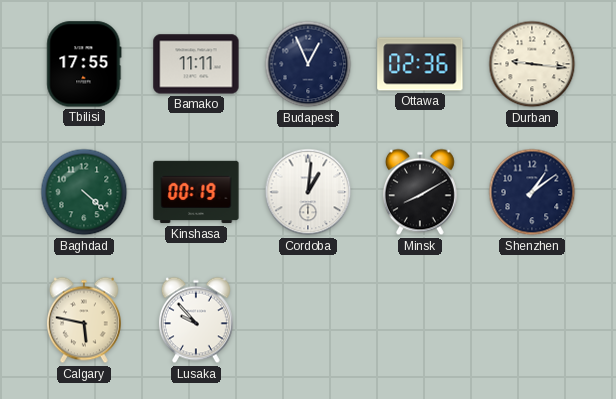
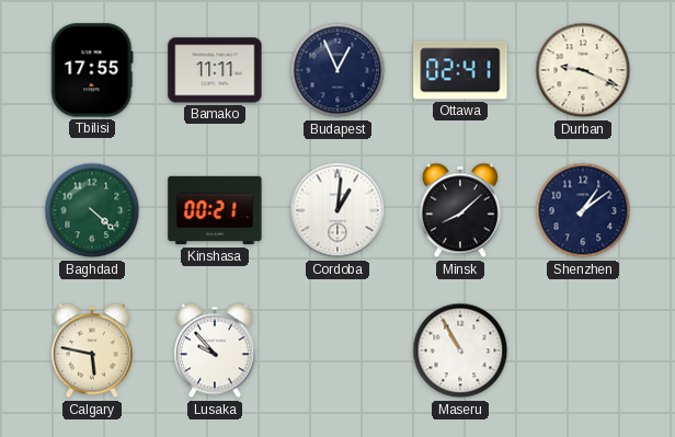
Ottawa: 02:36 -> 02:41 (460, 70)
Durban: 9:16 -> 9:19 (583, 70)
Kinshasa: 00:19 -> 00:21 (215, 210)
Minsk: 8:10 -> 8:08 (460, 210)
Maseru: none -> 10:55 (460, 350)
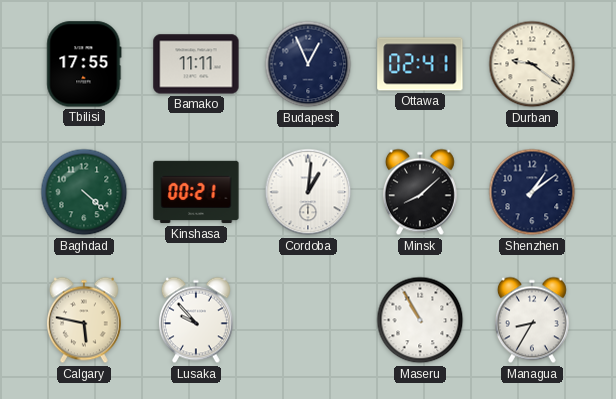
Durban: 9:19 -> 9:21 (532, 64)
Managua: none -> 8:35 (532, 320)
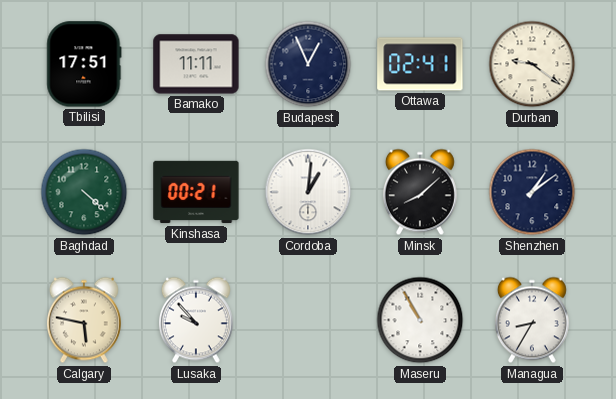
Tbilisi: 17:55 -> 17:51 (84, 64)
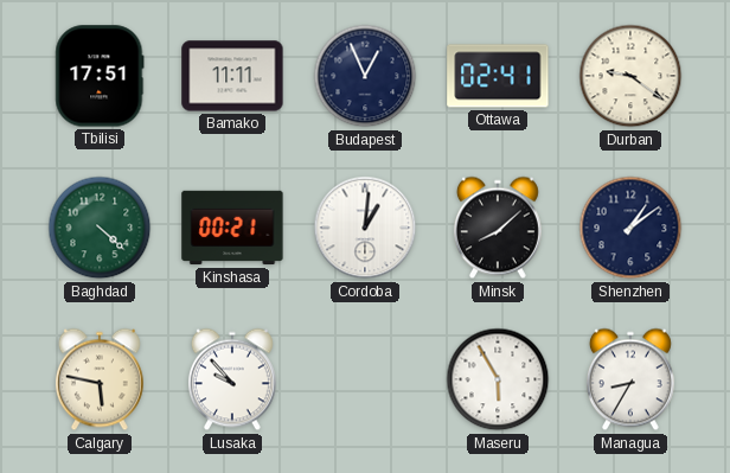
Maseru: 10:55 -> 5:55 (498, 379)
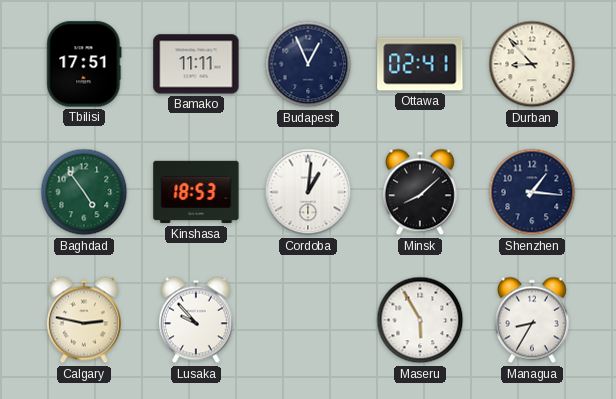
Durban: 9:21 -> 8:53 (532, 64)
Baghdad: 4:22 -> 4:54 (84, 192)
Kinshasa: 00:21 -> 18:53 (196, 192)
Shenzhen: 1:09 -> 1:16 (532, 192)
Calgary: 5:47 -> 2:47 (84, 320)
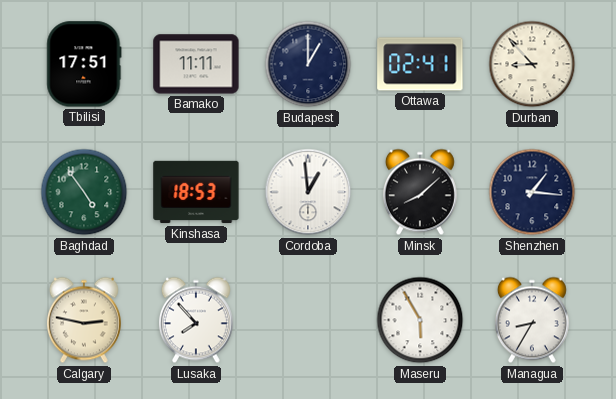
Budapest: 12:56 -> 1:00 (308, 64)
Cordoba: 1:01 -> 12:59 (308, 192)
Lusaka: 9:53 -> 7:53 (196, 320)
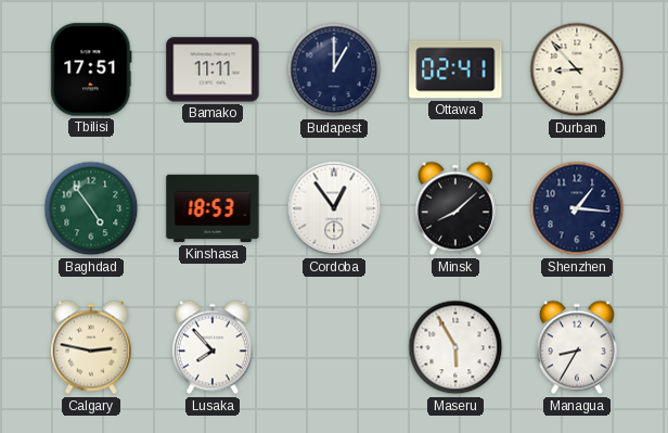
Cordoba: 12:59 -> 12:54 (334, 208)
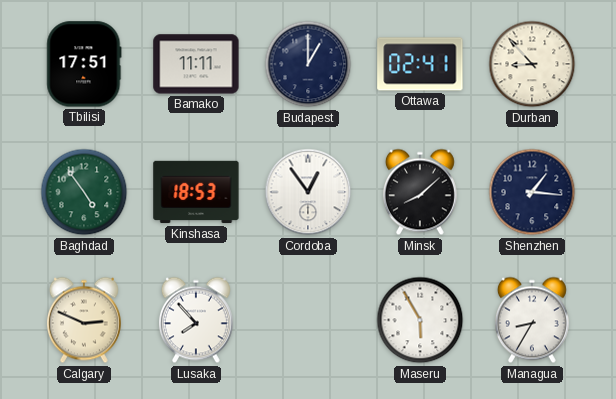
Calgary: 2:47 -> 2:49 (84, 320)
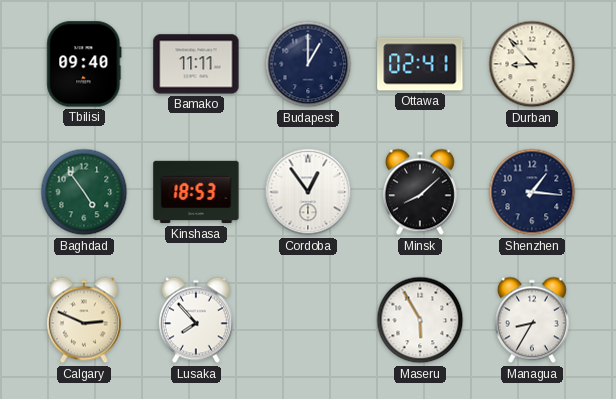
Tbilisi: 17:51 -> 09:40 (84, 64)
